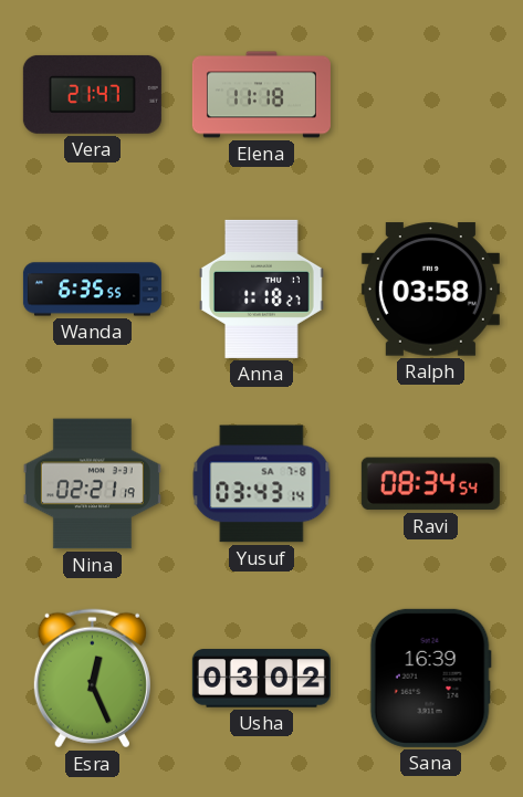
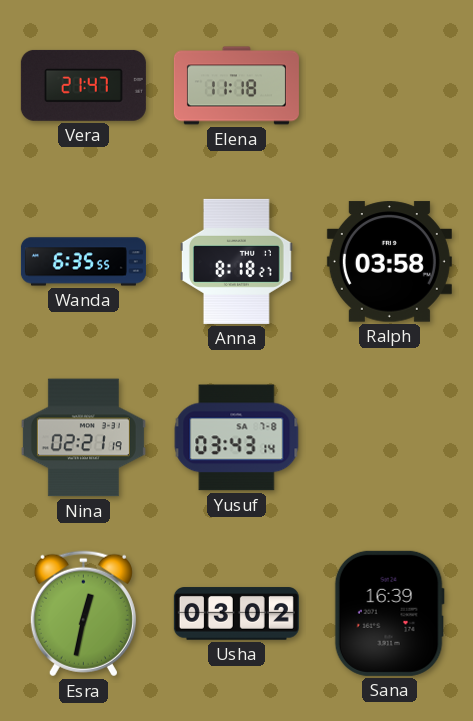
Anna: 1:18 -> 8:18 (237, 261)
Ravi: 08:34 -> none (430, 484)
Esra: 12:26 -> 12:32 (83, 614)
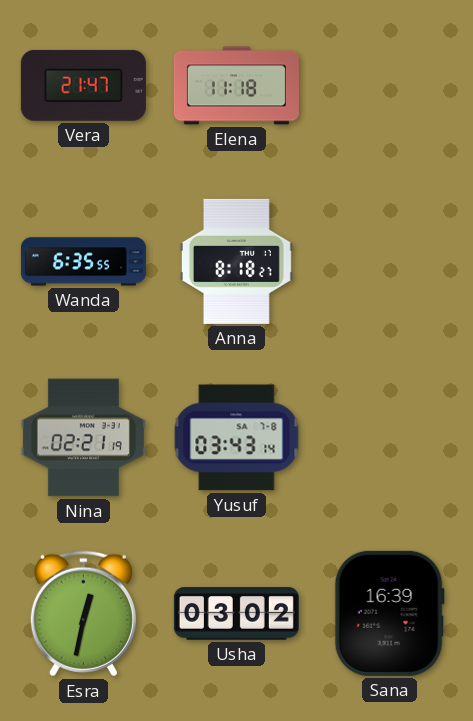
Ralph: 03:58 -> none (389, 262)
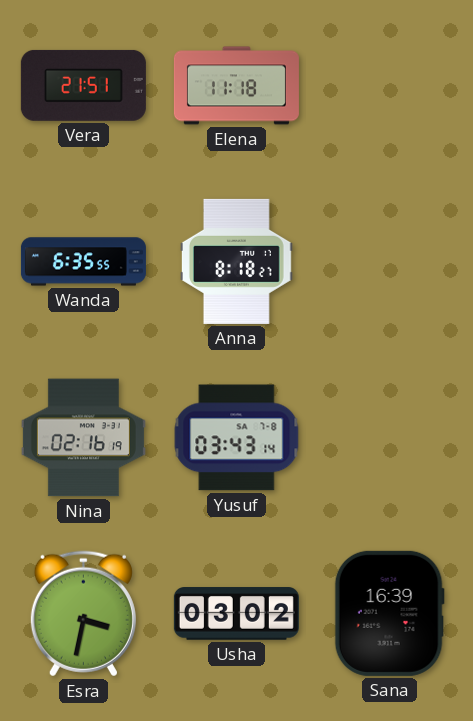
Vera: 21:47 -> 21:51 (83, 85)
Nina: 02:21 -> 02:16 (83, 438)
Esra: 12:32 -> 3:32 (83, 614)
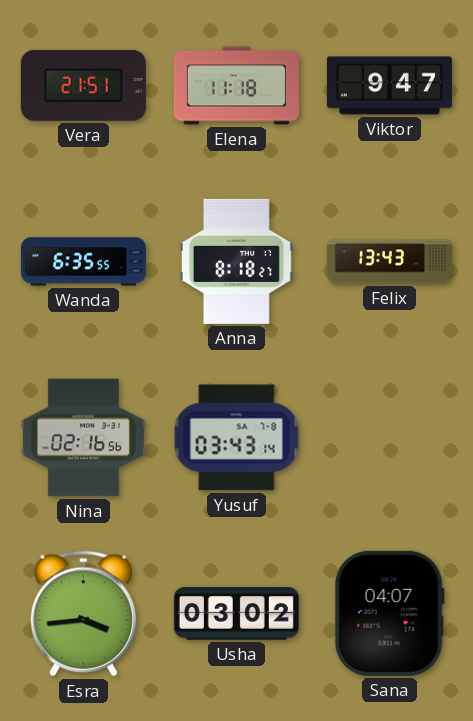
Viktor: none -> 9:47 (389, 86)
Felix: none -> 13:43 (389, 262)
Nina: 02:16:19 -> 02:16:56 (83, 438)
Esra: 3:32 -> 3:44 (83, 614)
Sana: 16:39 -> 04:07 (389, 613)
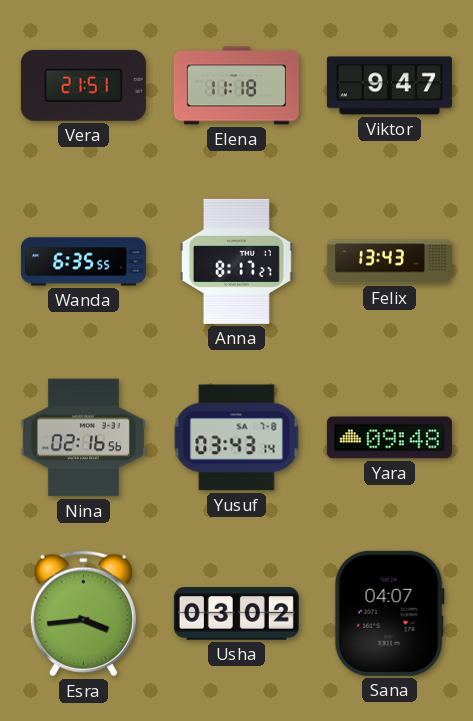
Anna: 8:18 -> 8:17 (237, 261)
Yara: none -> 09:48 (389, 438)
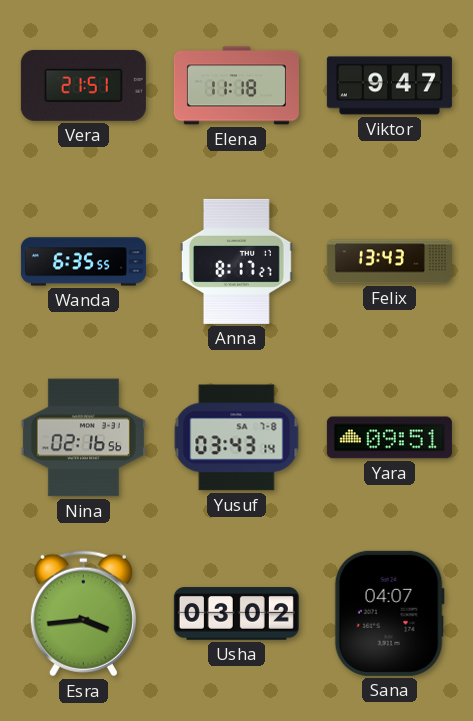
Yara: 09:48 -> 09:51 (389, 438)
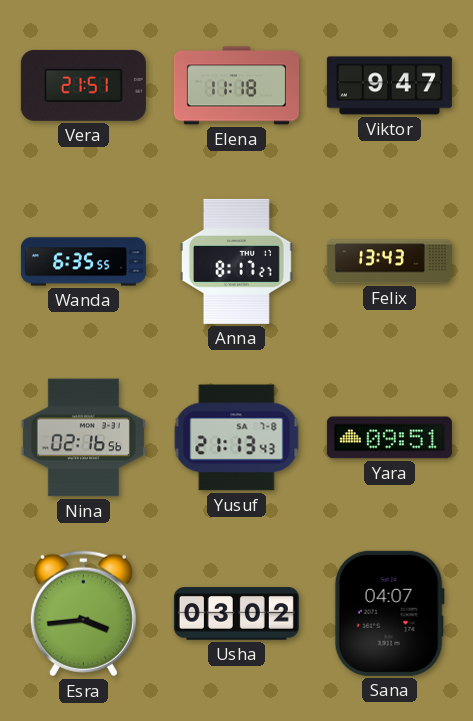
Yusuf: 03:43 -> 21:13 (237, 438)
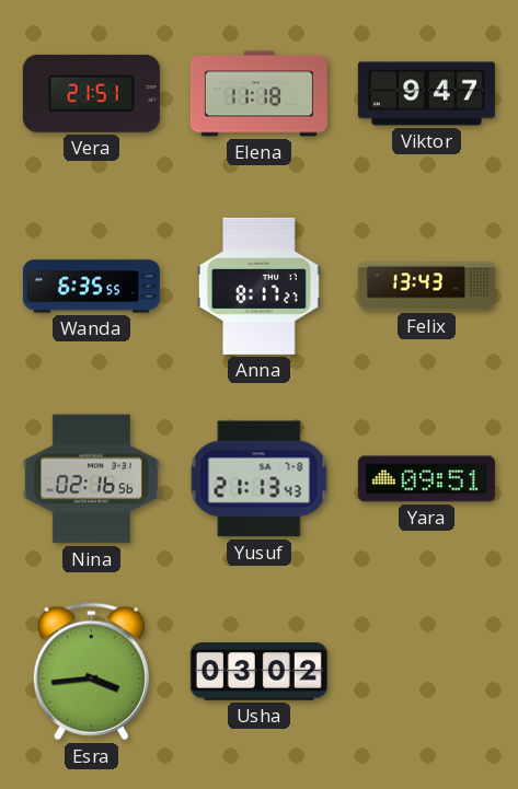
Sana: 04:07 -> none (389, 613)
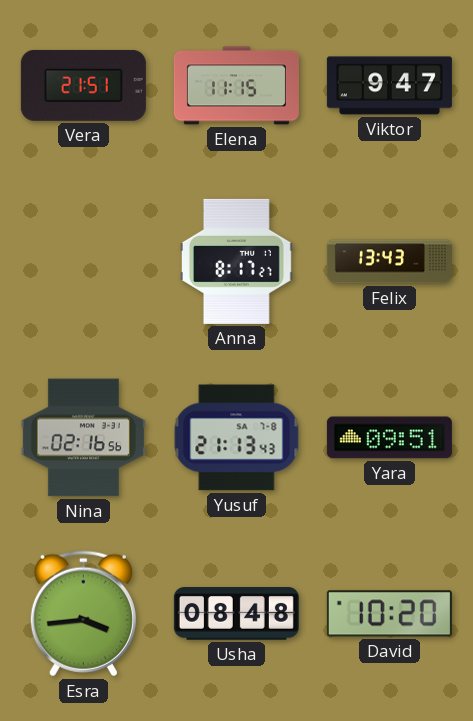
Elena: 11:18 -> 11:15 (236, 86)
Wanda: 6:35 -> none (91, 287)
Usha: 03:02 -> 08:48 (236, 614)
David: none -> 10:20 (389, 614)
